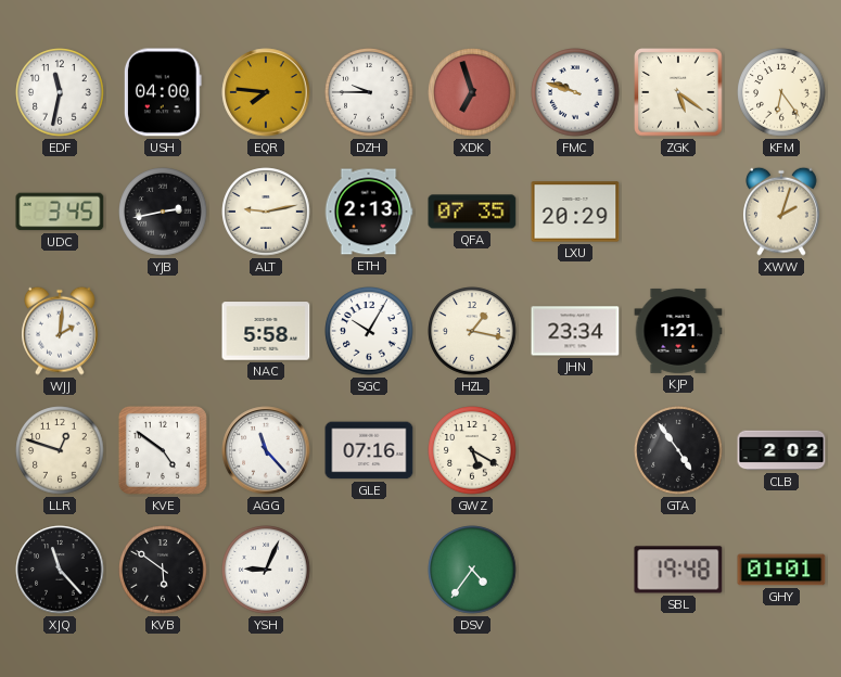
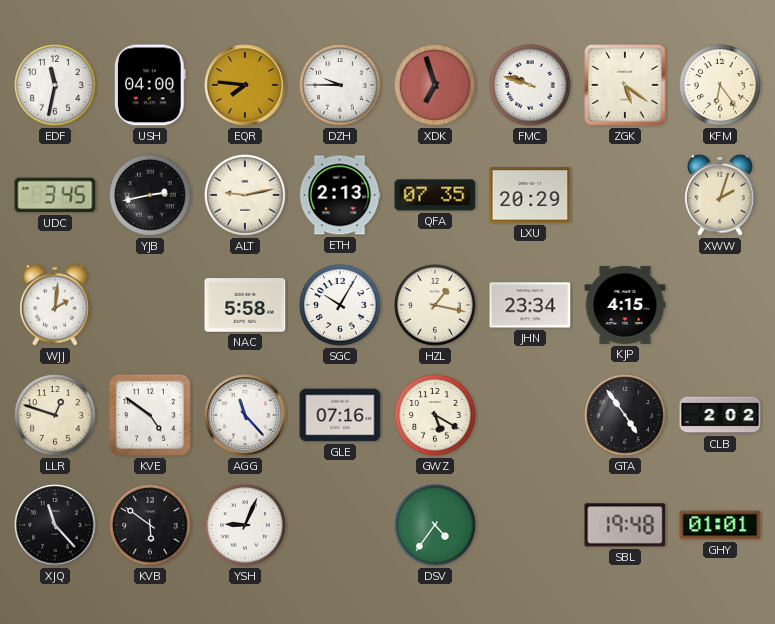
KJP: 1:21 -> 4:15 (625, 305)
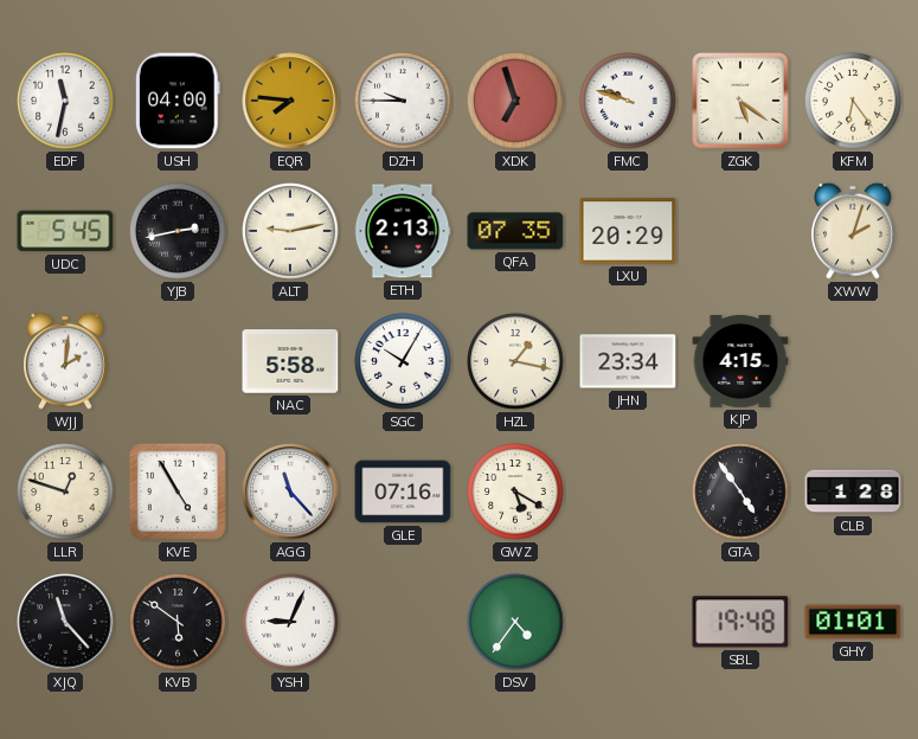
UDC: 3:45 -> 5:45 (65, 231)
KVE: 4:51 -> 4:55 (178, 491)
CLB: 2:02 -> 1:28 (853, 491)
